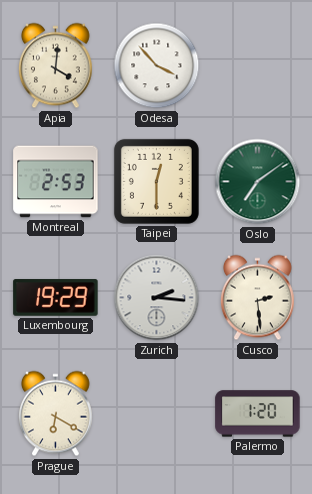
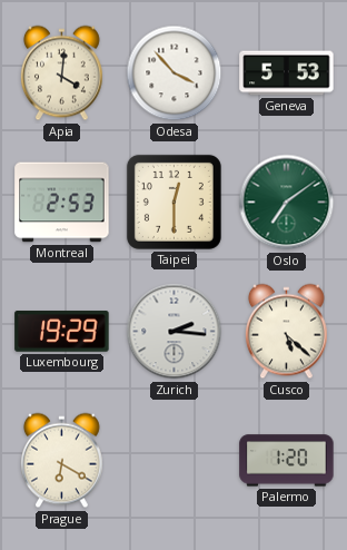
Geneva: none -> 5:53 (287, 73)
Cusco: 2:29 -> 5:22 (287, 332)
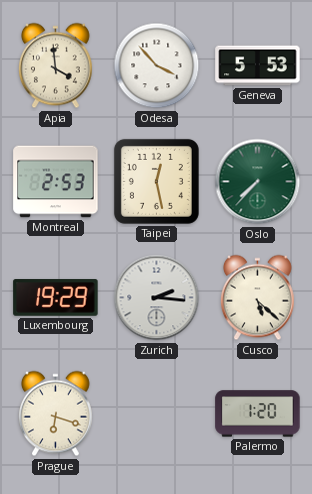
Apia: 4:01 -> 3:59 (56, 66)
Taipei: 12:30 -> 12:28 (156, 181)
Oslo: 7:09 -> 7:37 (258, 182)
Prague: 6:20 -> 6:18 (56, 414)
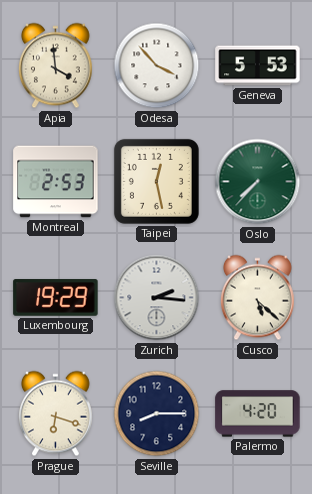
Seville: none -> 8:15 (157, 414)
Palermo: 1:20 -> 4:20 (258, 414)
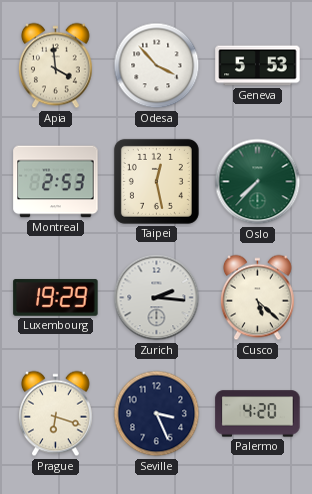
Seville: 8:15 -> 3:26 (157, 414)
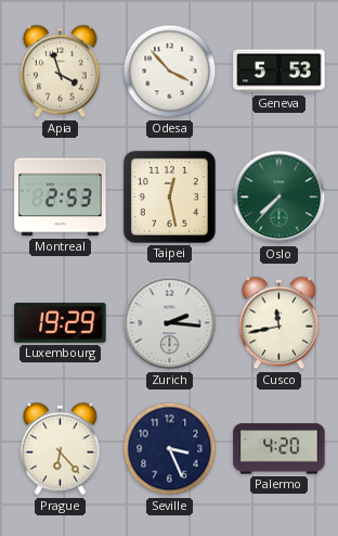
Apia: 3:59 -> 3:57 (61, 72)
Cusco: 5:22 -> 11:43 (279, 323)
Prague: 6:18 -> 6:23 (61, 449)
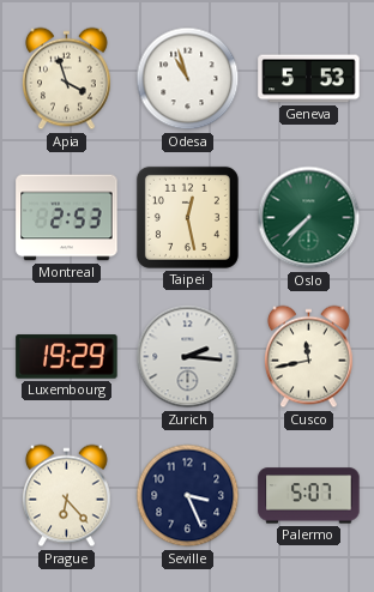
Odesa: 3:53 -> 10:57 (188, 79)
Palermo: 4:20 -> 5:07 (309, 496)
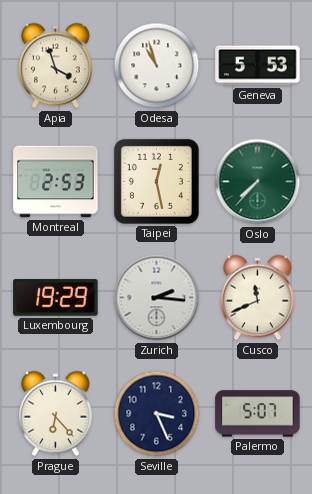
Cusco: 11:43 -> 11:41 (258, 298)
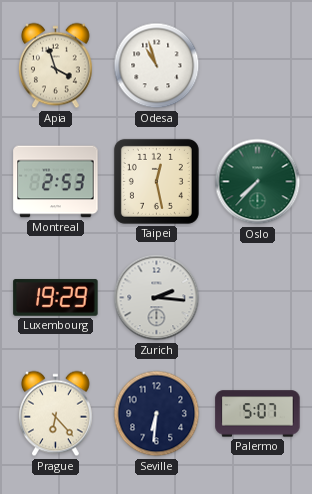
Geneva: 5:53 -> none (258, 66)
Cusco: 11:41 -> none (258, 298)
Seville: 3:26 -> 6:31 (157, 414)
